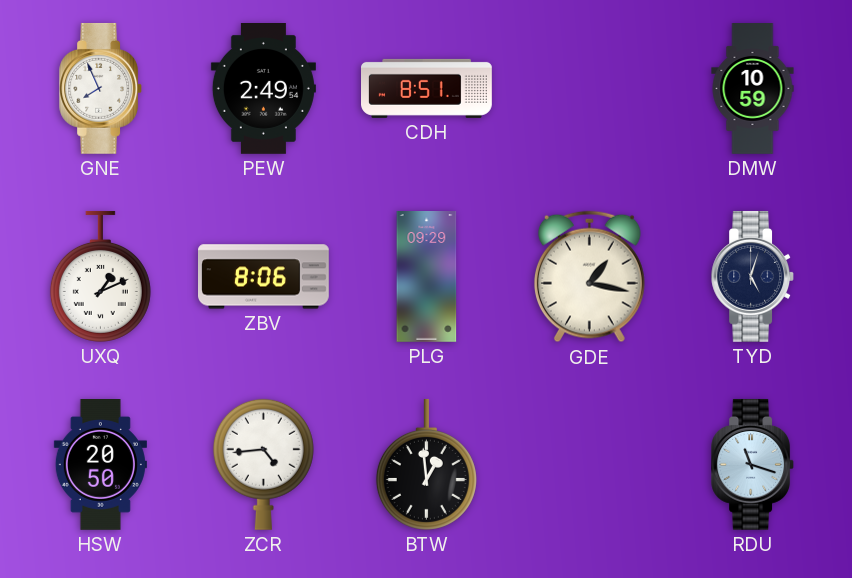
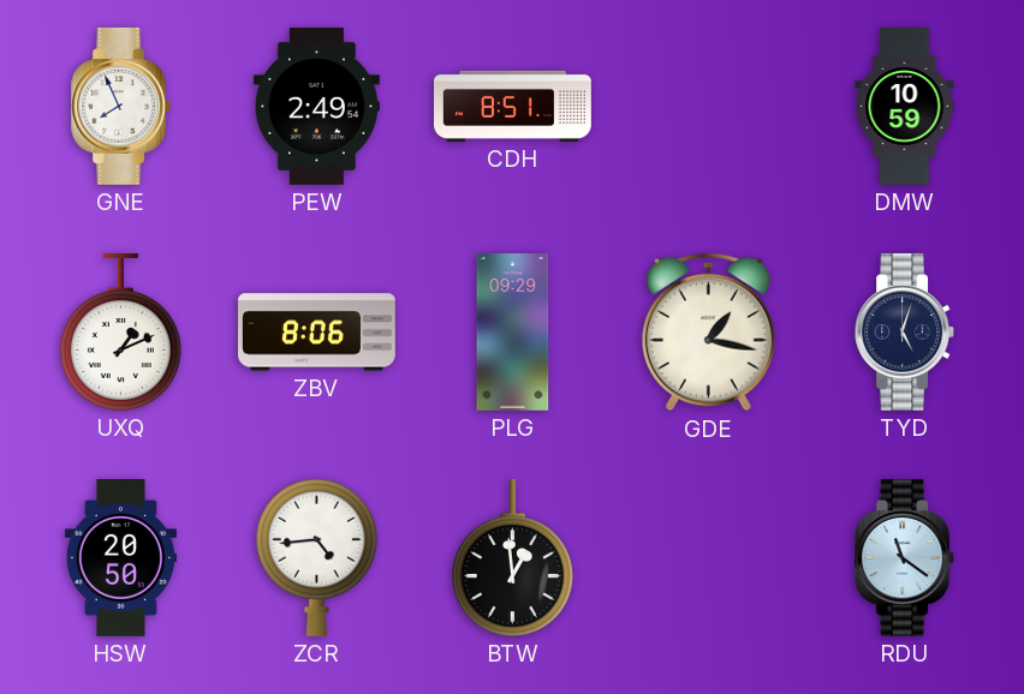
RDU: 11:18 -> 11:21 (904, 557)
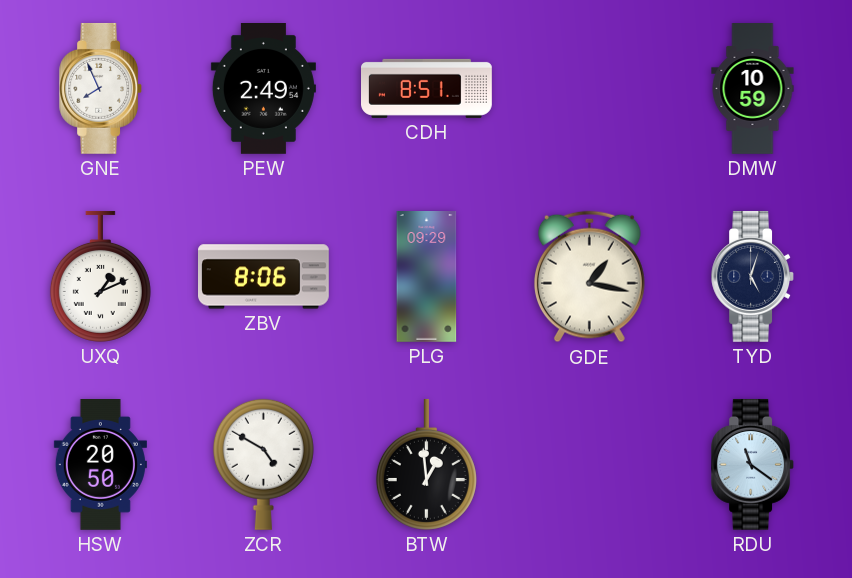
ZCR: 4:44 -> 4:50 (263, 464)
